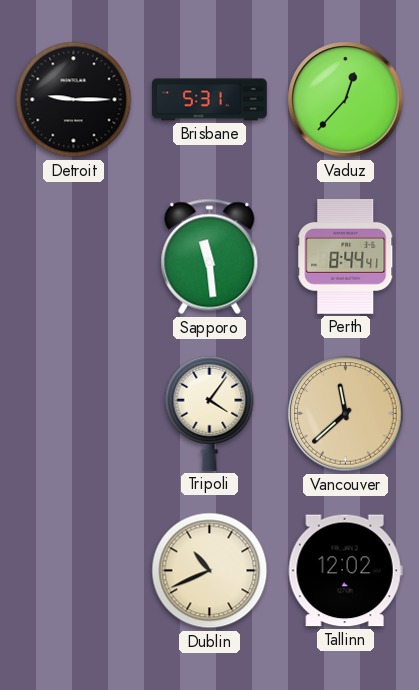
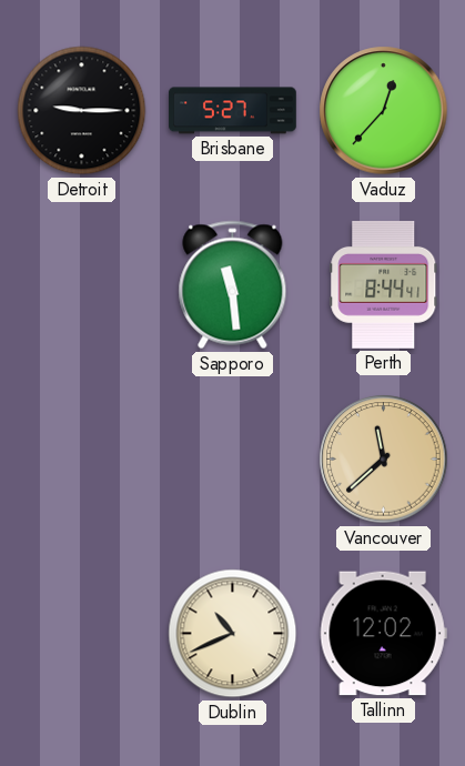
Brisbane: 5:31 -> 5:27 (233, 111)
Tripoli: 4:06 -> none (210, 413)
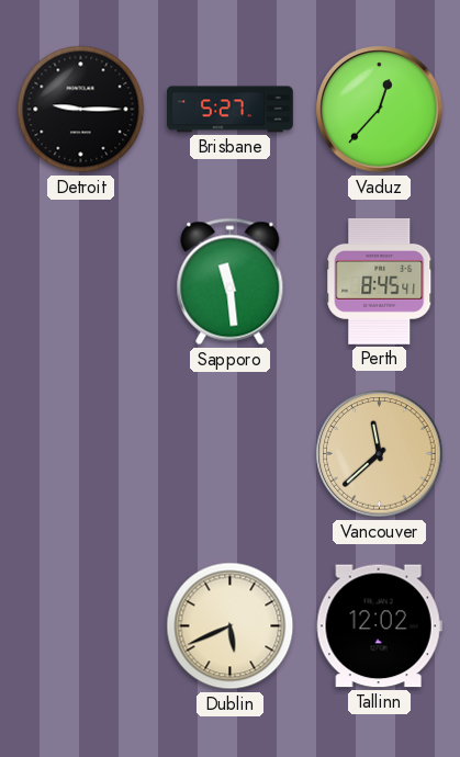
Perth: 8:44 -> 8:45 (380, 281)
Dublin: 10:41 -> 5:41 (231, 626)
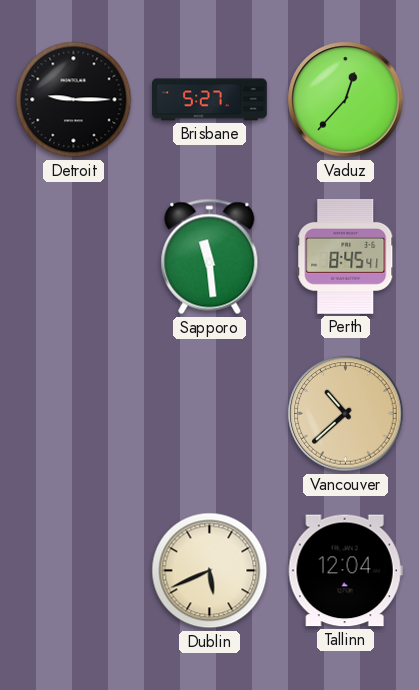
Vancouver: 11:38 -> 10:38 (346, 414)
Tallinn: 12:02 -> 12:04 (345, 571)
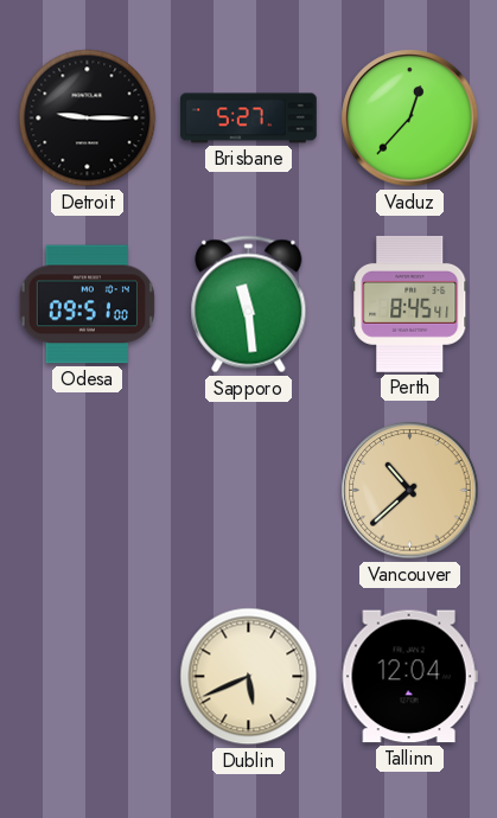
Odesa: none -> 09:51 (87, 305)
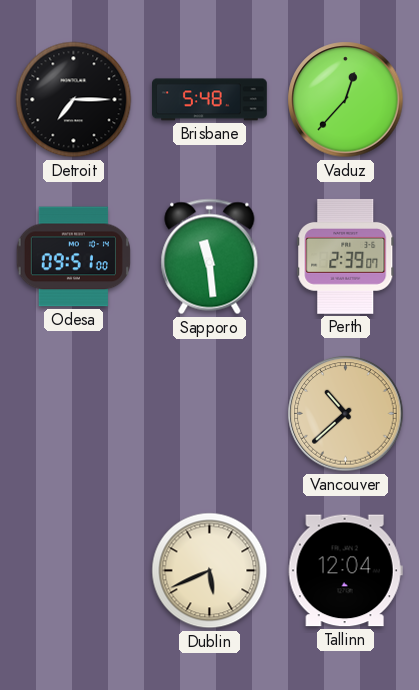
Detroit: 9:15 -> 7:15 (74, 100)
Brisbane: 5:27 -> 5:48 (210, 100)
Perth: 8:45 -> 2:39 (346, 256)
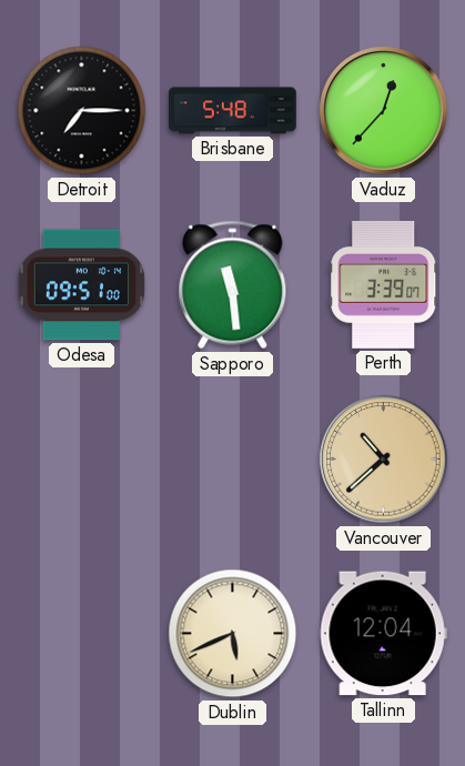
Perth: 2:39 -> 3:39 (384, 284)
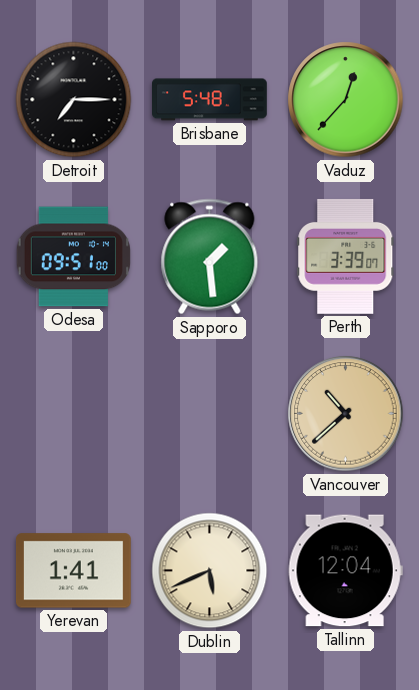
Sapporo: 11:29 -> 1:29 (210, 257)
Yerevan: none -> 1:41 (73, 571)
